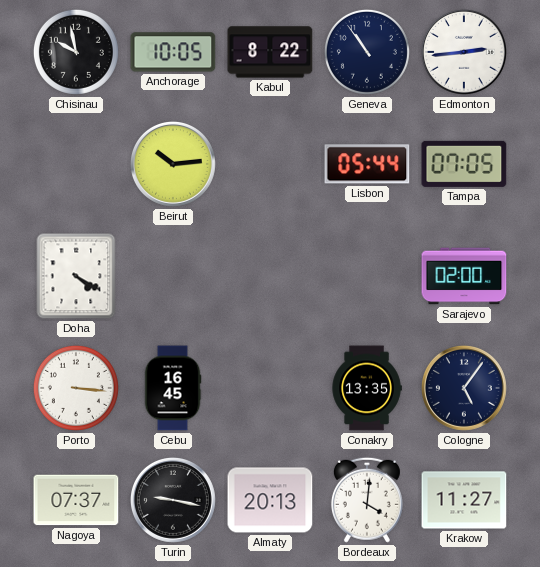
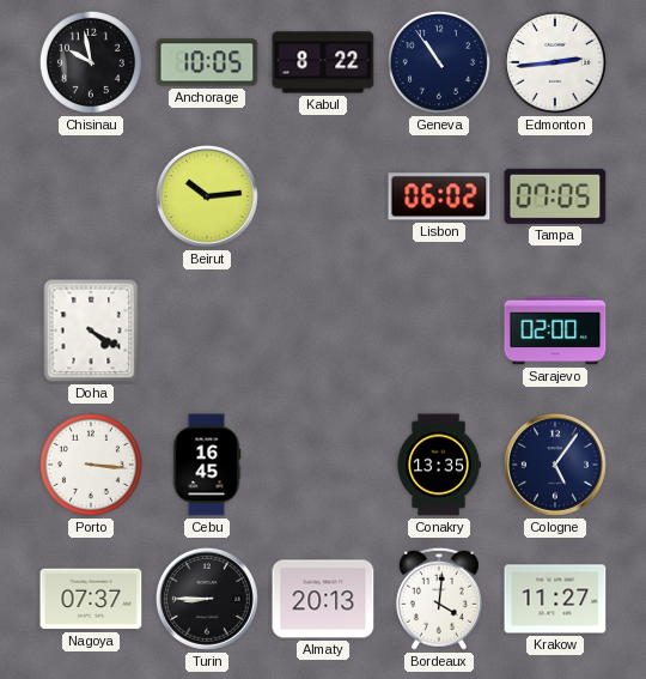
Lisbon: 05:44 -> 06:02 (439, 196)
Turin: 9:17 -> 8:45 (207, 599)
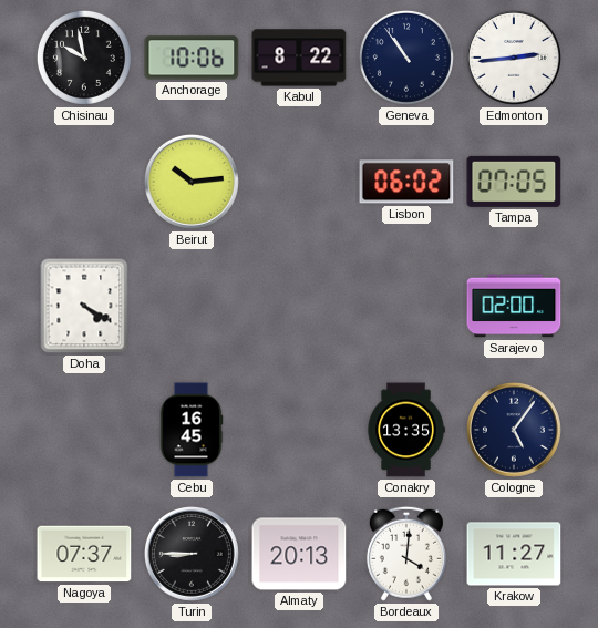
Anchorage: 10:05 -> 10:06 (192, 58)
Porto: 3:16 -> none (91, 465)
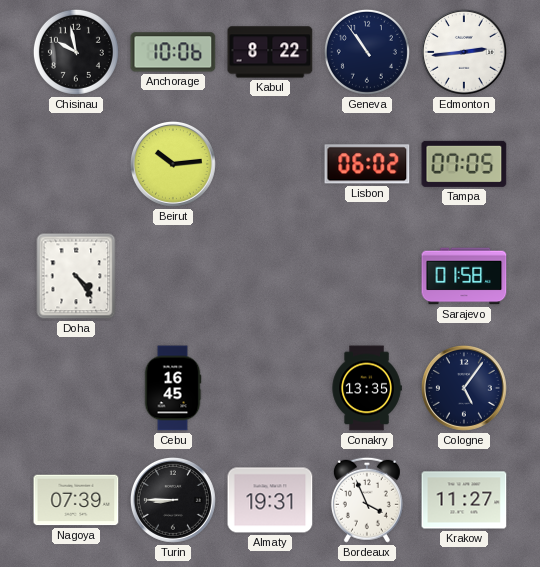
Doha: 4:20 -> 4:24 (76, 276)
Sarajevo: 02:00 -> 01:58 (464, 276)
Nagoya: 07:37 -> 07:39 (76, 500)
Almaty: 20:13 -> 19:31 (270, 500)
Bordeaux: 4:01 -> 3:56 (367, 500)
